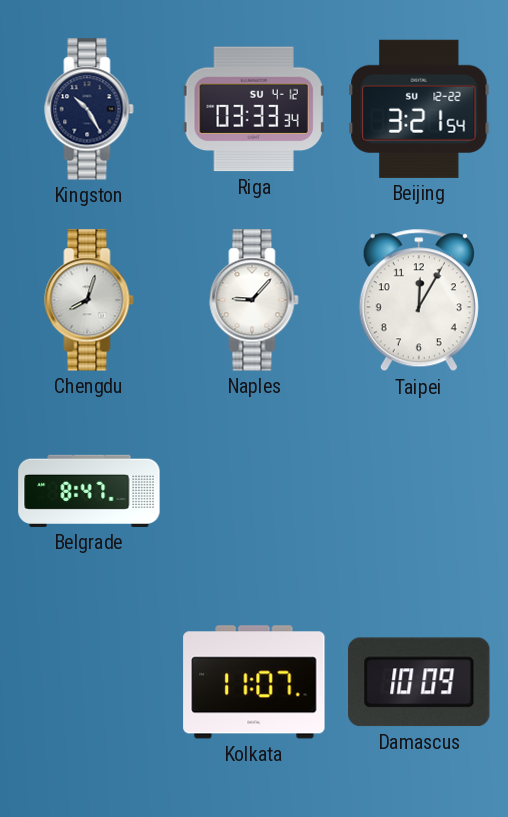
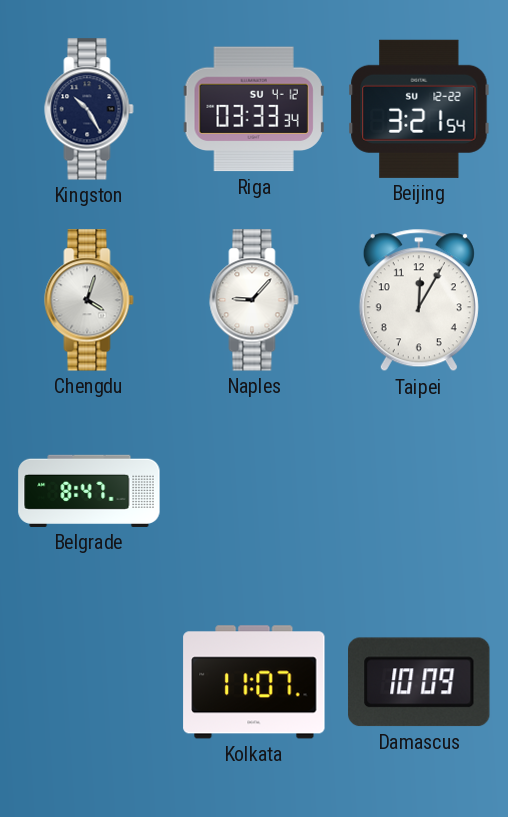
Chengdu: 8:03 -> 4:03 (89, 300)
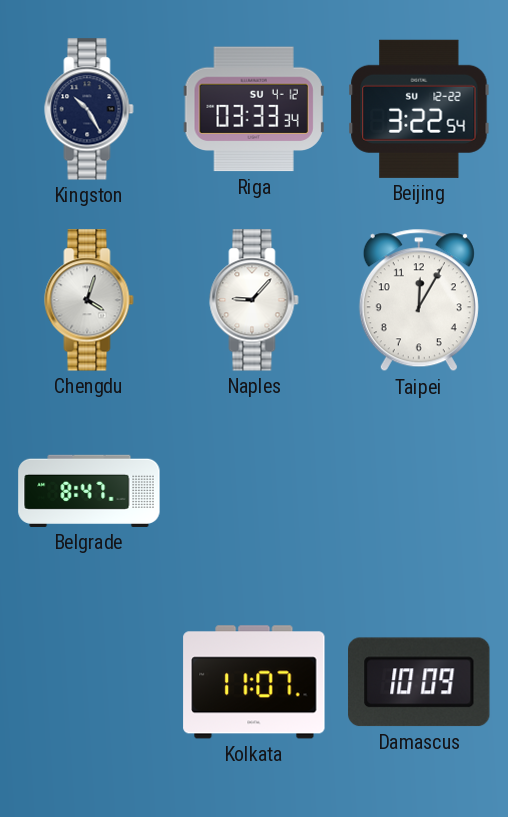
Beijing: 3:21 -> 3:22 (419, 109)
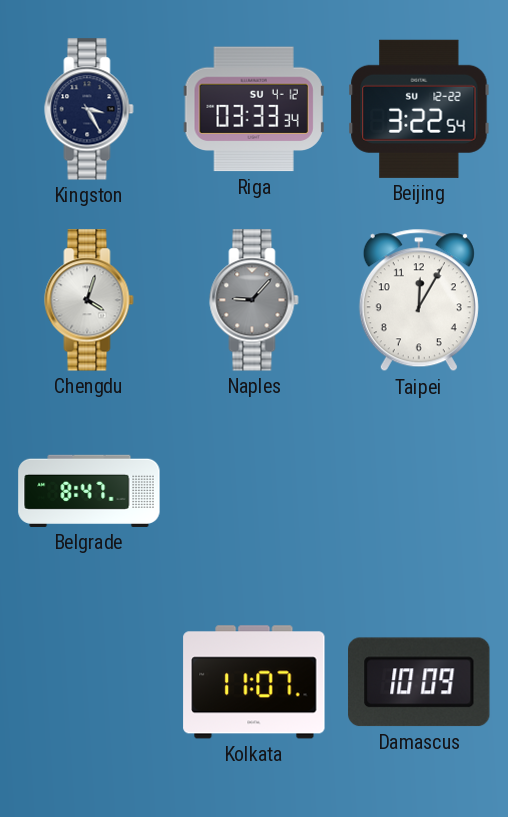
Kingston: 10:25 -> 3:25 (89, 109)
Naples dial: white -> grey (254, 300)
